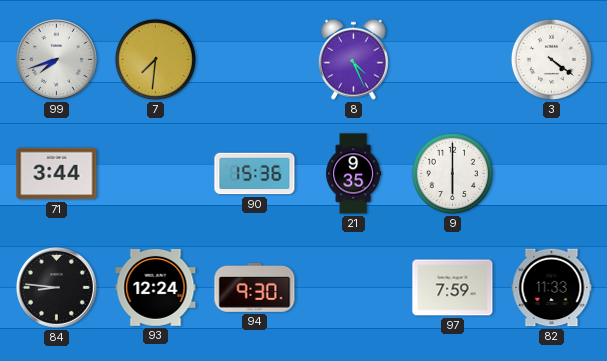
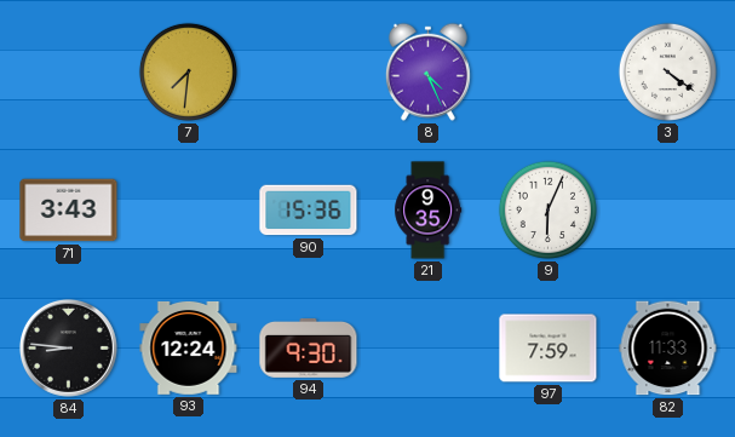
99: 7:42 -> none (56, 59)
71: 3:44 -> 3:43 (69, 211)
9: 6:00 -> 6:04 (547, 209)
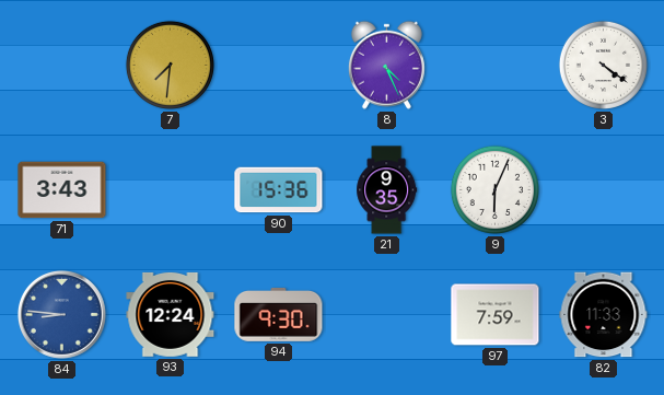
84 dial: black -> blue (61, 314)
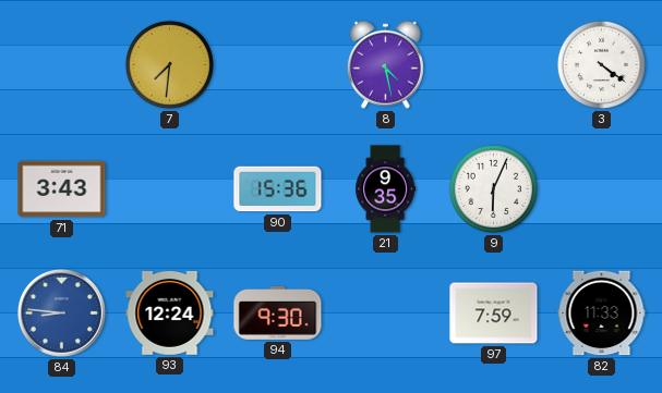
8: 4:26 -> 4:28 (385, 64)
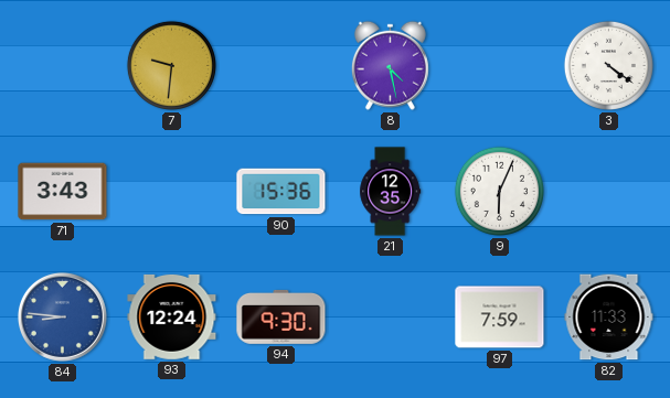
7: 7:31 -> 9:31 (171, 65)
21: 9:35 -> 12:35 (391, 192)
